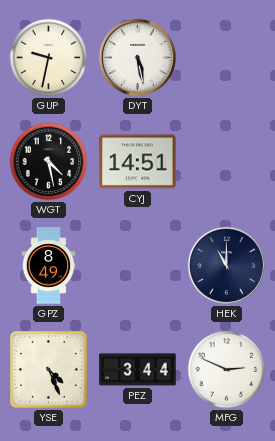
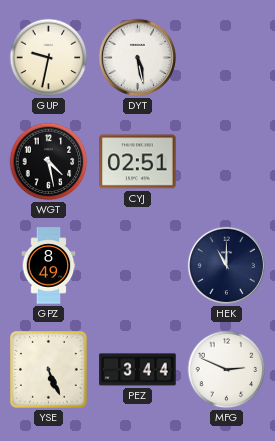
CYJ: 14:51 -> 02:51 (138, 162)
YSE: 4:26 -> 5:26 (49, 370)
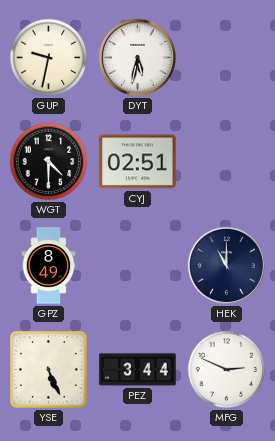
DYT: 5:28 -> 5:32 (137, 57)
WGT: 4:28 -> 4:30 (49, 162)
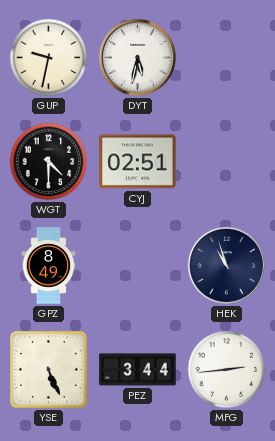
HEK: 11:00 -> 10:57 (226, 265)
MFG: 2:49 -> 2:44 (227, 370)
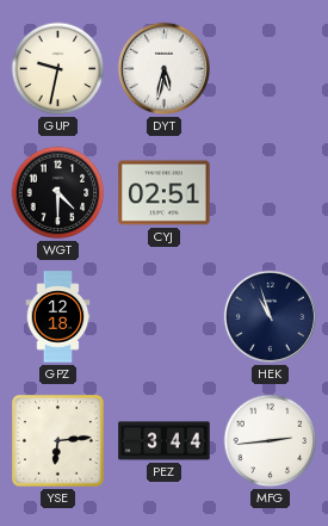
GPZ: 8:49 -> 12:18 (58, 317)
YSE: 5:26 -> 6:14 (58, 441)
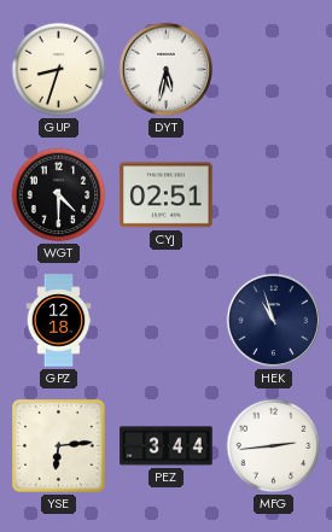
GUP: 9:32 -> 8:33 (59, 70)
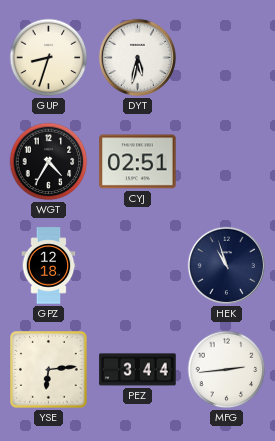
WGT: 4:30 -> 4:35 (49, 162)
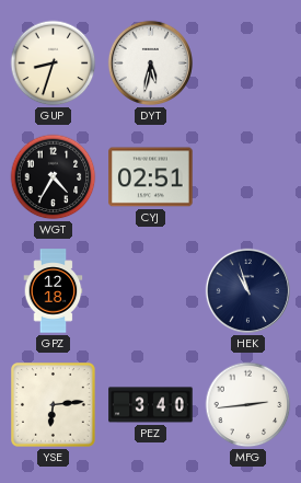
PEZ: 3:44 -> 3:40 (151, 405)
